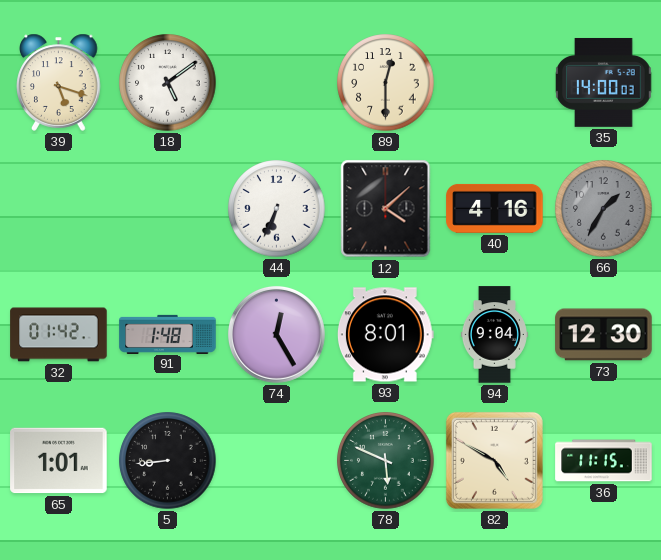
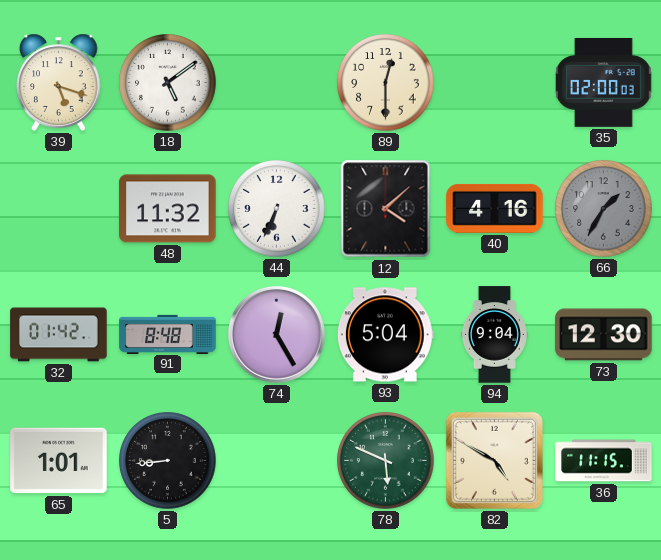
35: 14:00 -> 02:00 (604, 82)
48: none -> 11:32 (168, 209)
91: 1:48 -> 8:48 (168, 334)
93: 8:01 -> 5:04 (385, 335)
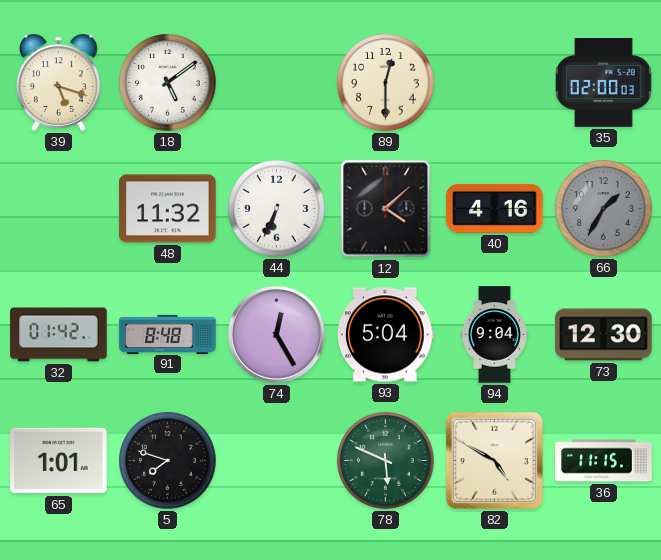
5: 8:44 -> 7:48 (168, 461)
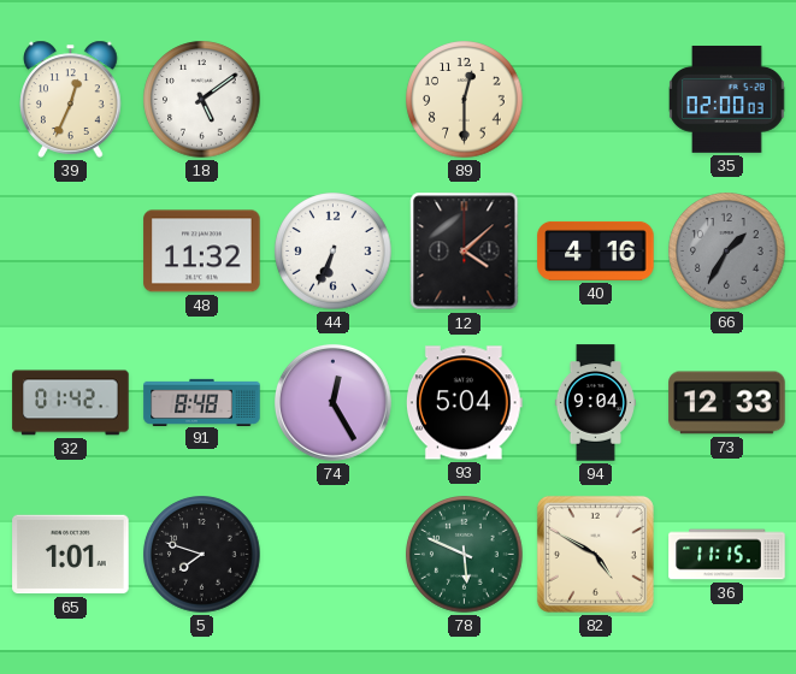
39: 5:18 -> 12:34 (71, 99)
73: 12:30 -> 12:33 (727, 403)
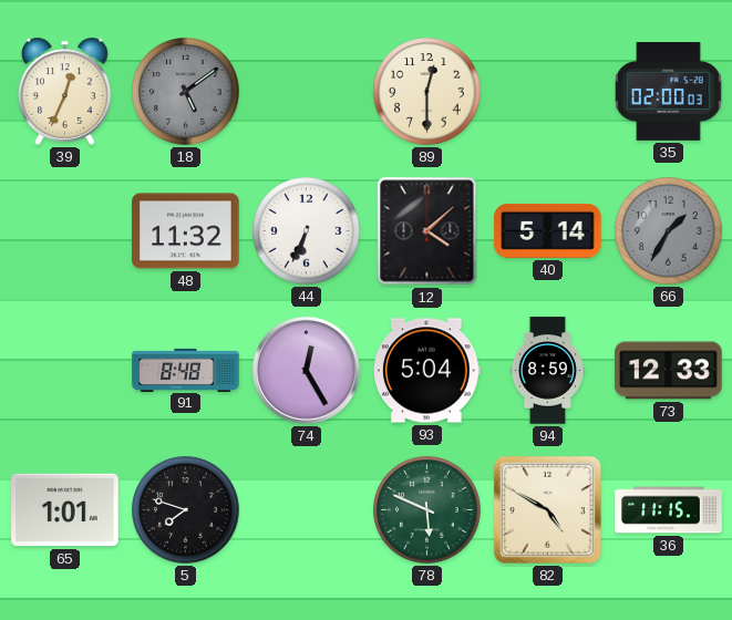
18 dial: white -> grey (186, 92)
40: 4:16 -> 5:14 (548, 230)
32: 01:42 -> none (71, 403)
94: 9:04 -> 8:59 (547, 371)
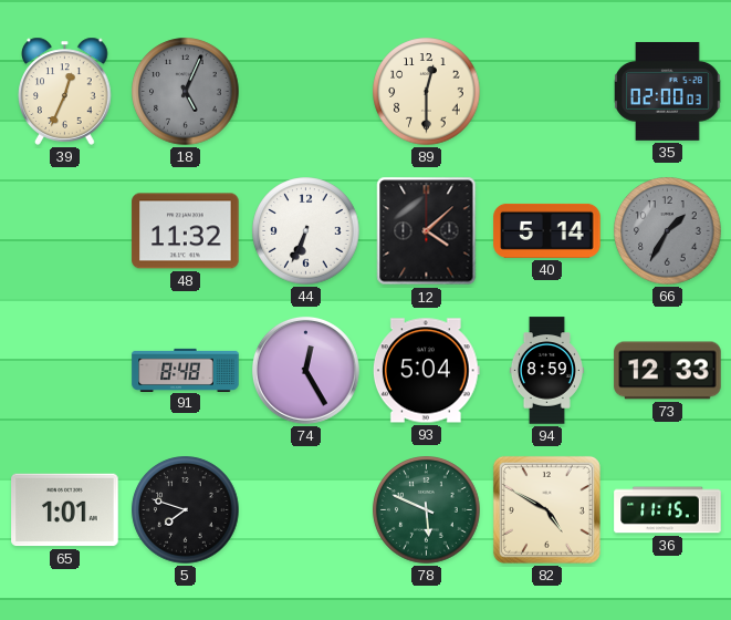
18: 5:09 -> 5:04 (186, 92)
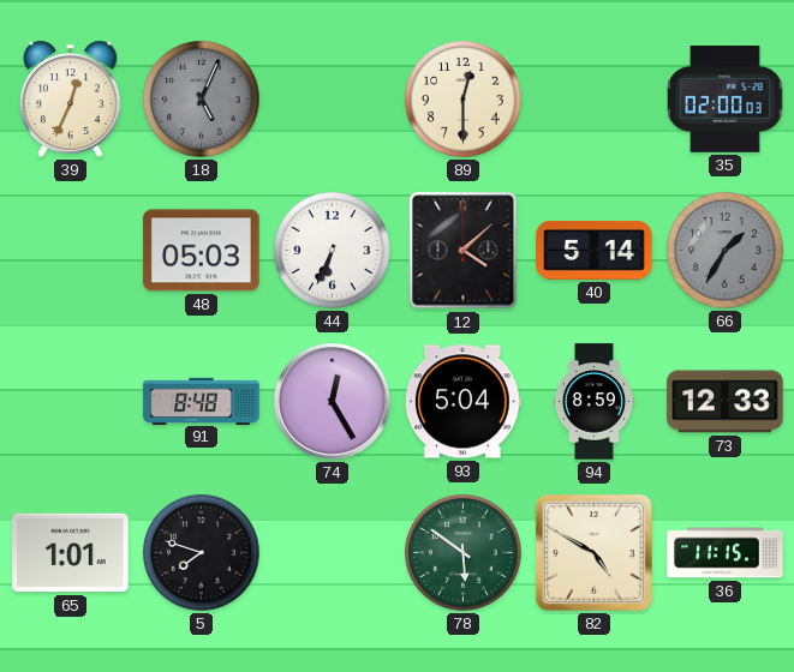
48: 11:32 -> 05:03 (202, 251)
78: 5:49 -> 5:51 (464, 553)
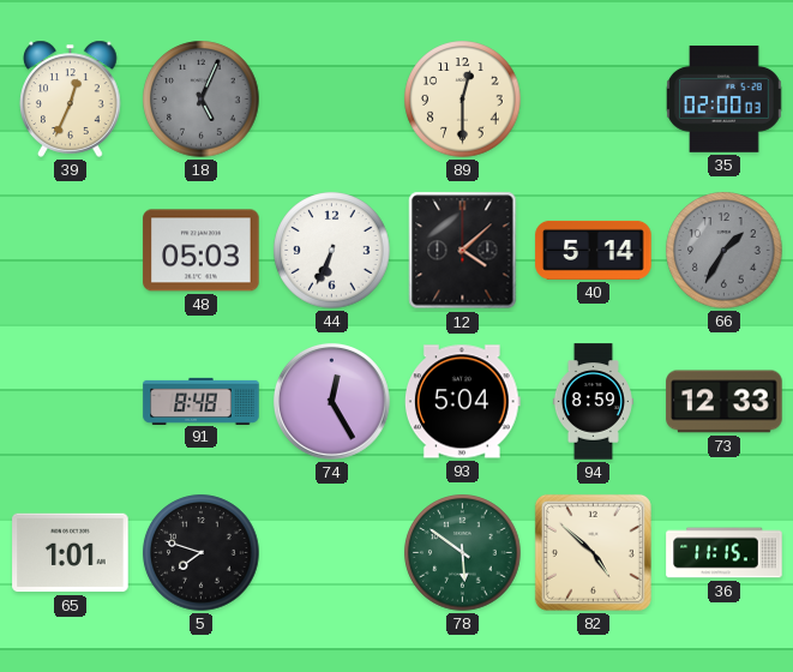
82: 4:50 -> 4:52 (593, 552)
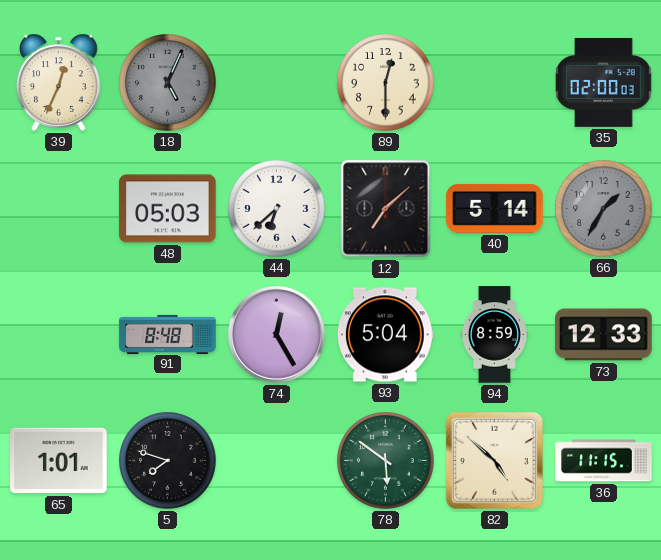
44: 6:34 -> 6:38 (277, 209)
12: 4:08 -> 7:08 (386, 209)
